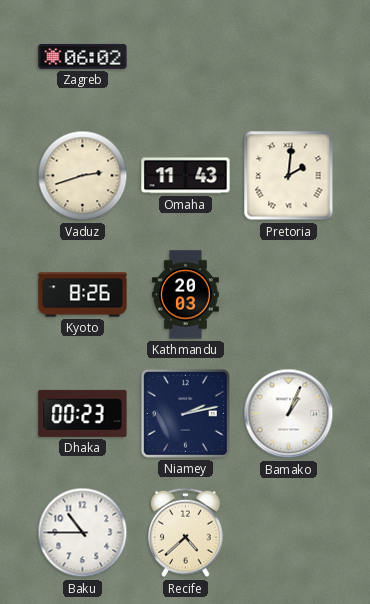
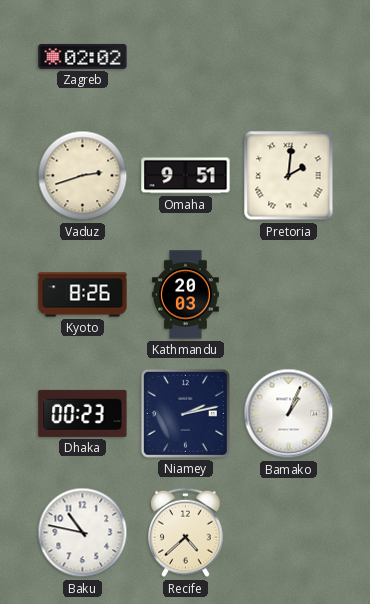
Zagreb: 06:02 -> 02:02 (83, 56)
Omaha: 11:43 -> 9:51 (186, 176)
Baku: 10:45 -> 10:47 (83, 533)
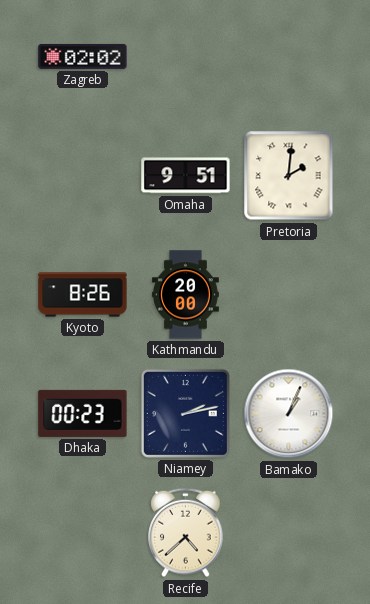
Vaduz: 2:42 -> none (83, 176)
Kathmandu: 20:03 -> 20:00 (186, 295)
Baku: 10:47 -> none (83, 533)
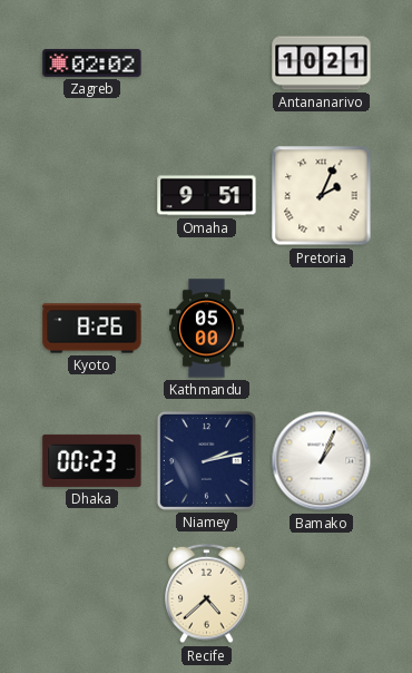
Antananarivo: none -> 10:21 (322, 64)
Pretoria: 2:01 -> 2:04 (322, 196)
Kathmandu: 20:00 -> 05:00 (207, 329)
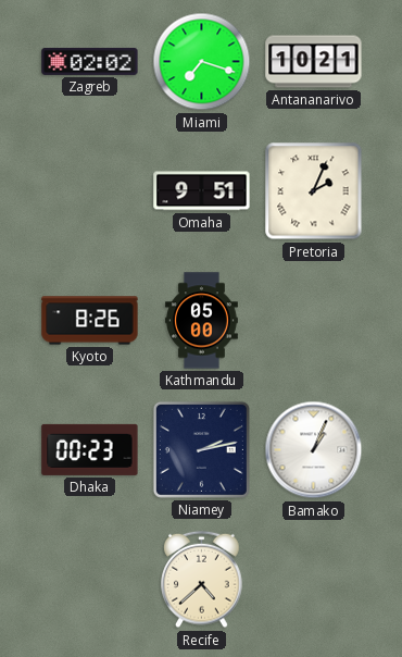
Miami: none -> 7:18 (202, 62)
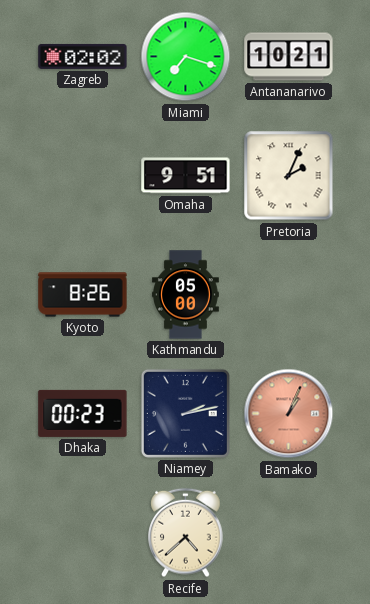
Bamako dial: white -> salmon (289, 414)
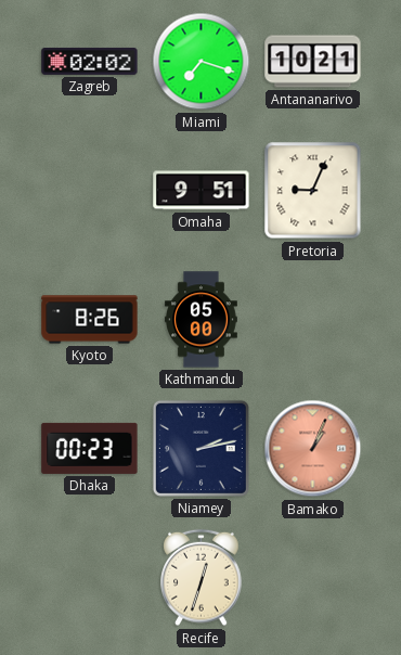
Pretoria: 2:04 -> 9:04 (313, 191)
Recife: 4:38 -> 12:33 (202, 578)
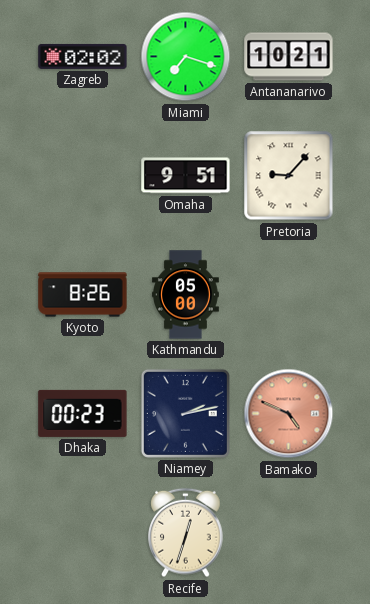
Pretoria: 9:04 -> 9:07 (289, 176)
Bamako: 1:04 -> 4:49 (289, 414)
